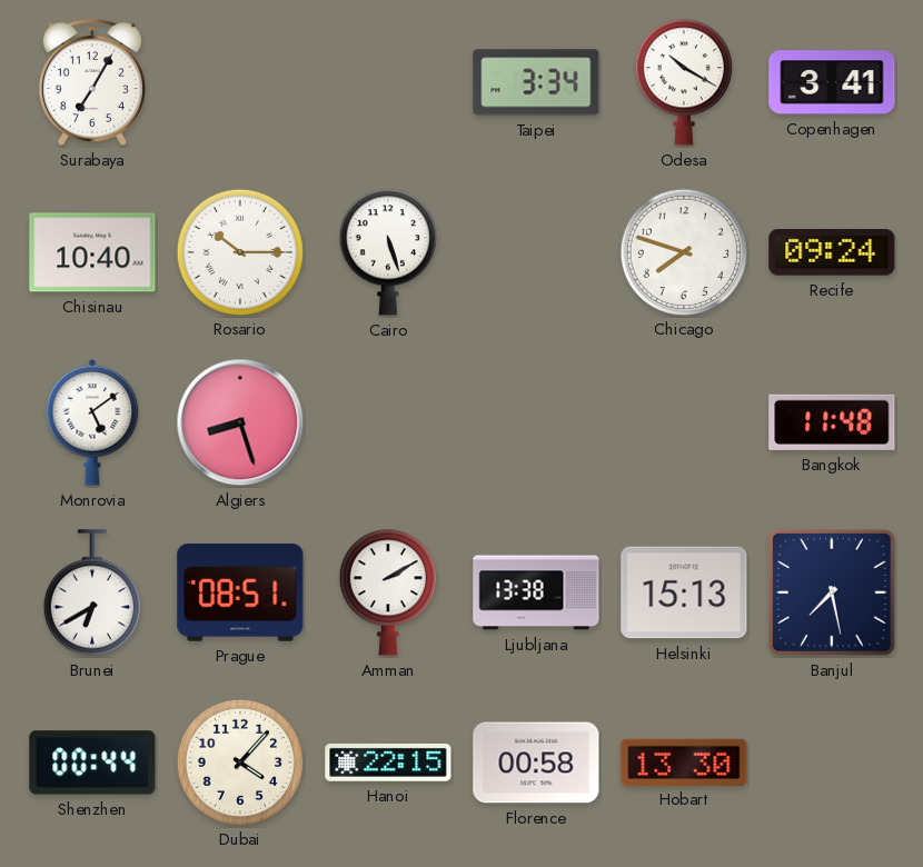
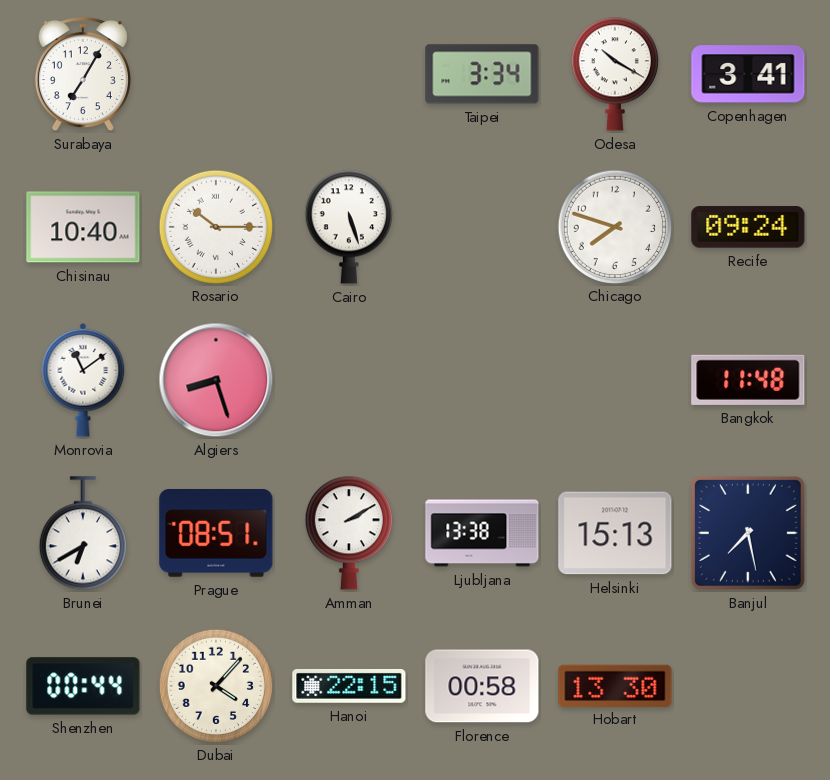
Monrovia: 5:09 -> 11:09 (83, 380)
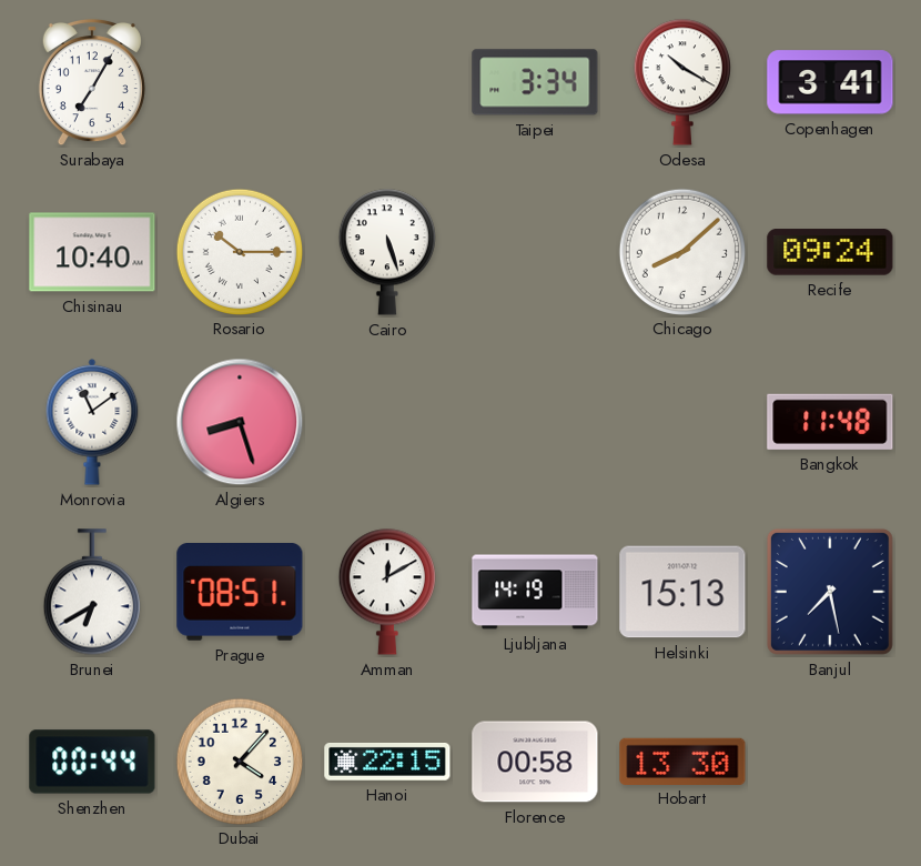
Chicago: 7:48 -> 8:08 (681, 251)
Amman: 2:10 -> 12:10 (387, 592)
Ljubljana: 13:38 -> 14:19 (535, 592)
